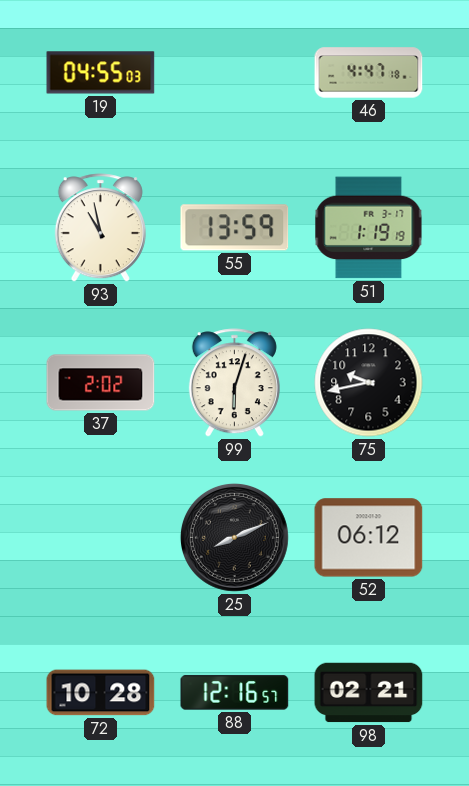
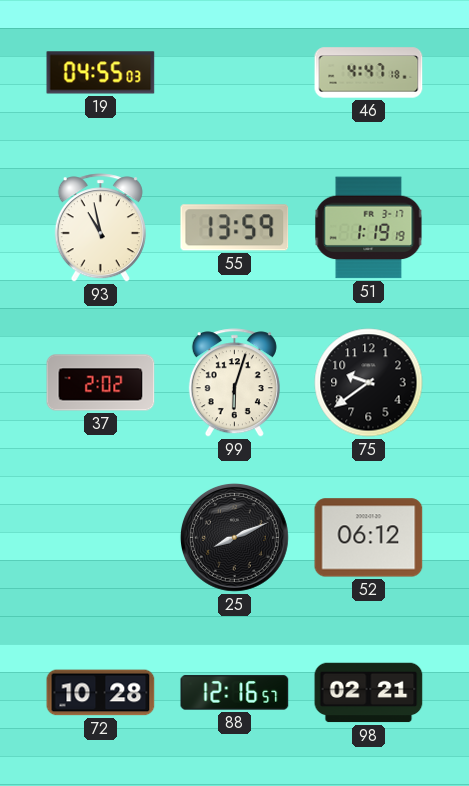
75: 9:43 -> 9:39 (369, 383)
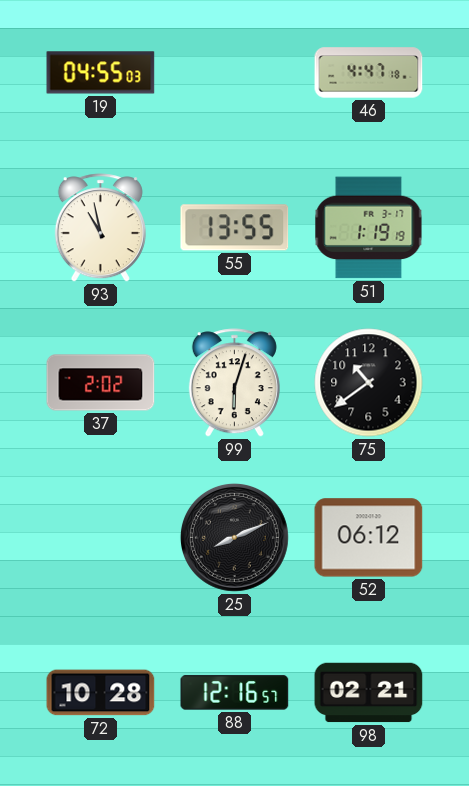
55: 13:59 -> 13:55 (235, 228)
75: 9:39 -> 10:39 (369, 383)
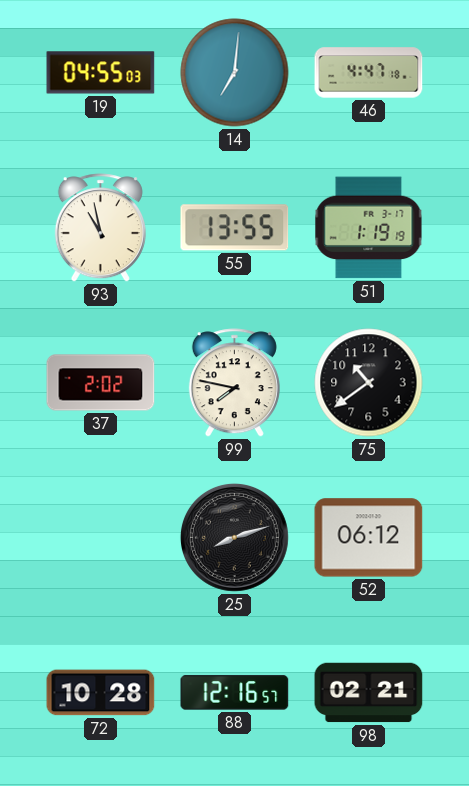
14: none -> 7:01 (235, 73)
99: 6:03 -> 7:47 (234, 383)
25: 8:11 -> 8:12 (234, 537)
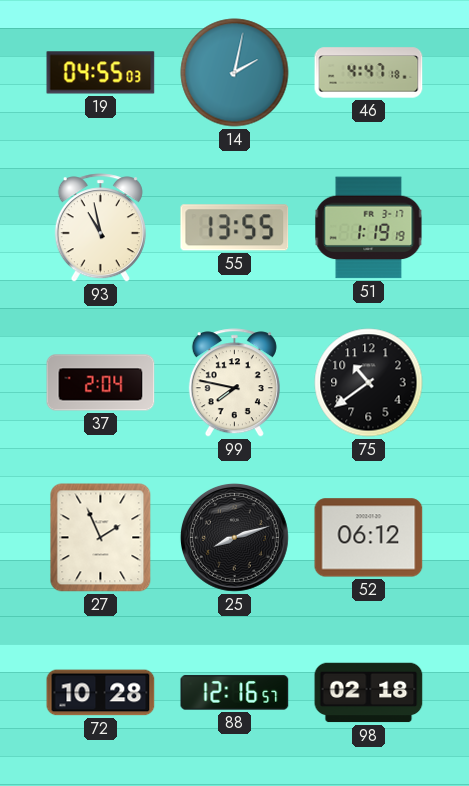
14: 7:01 -> 2:02 (235, 73)
37: 2:02 -> 2:04 (101, 383)
27: none -> 1:56 (101, 538)
98: 02:21 -> 02:18 (369, 693)
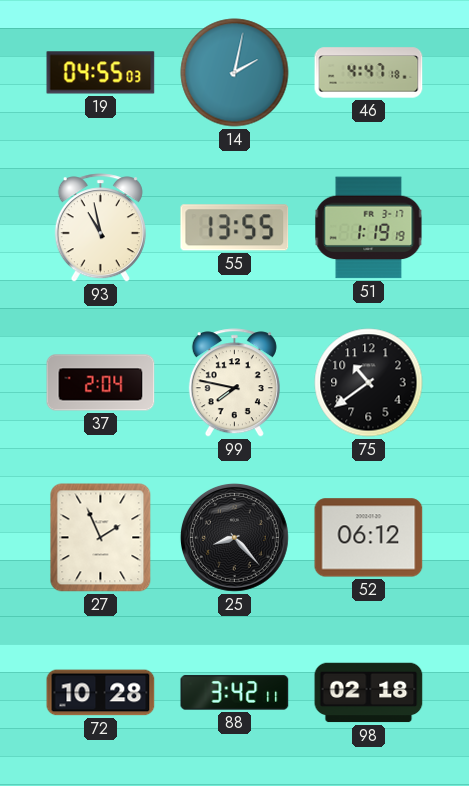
25: 8:12 -> 8:23 (234, 537)
88: 12:16 -> 3:42 (235, 693)
